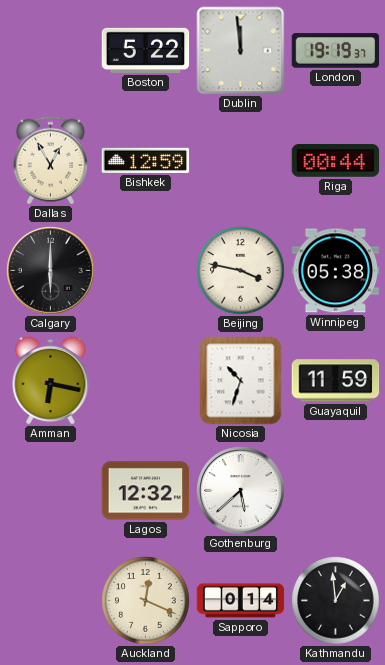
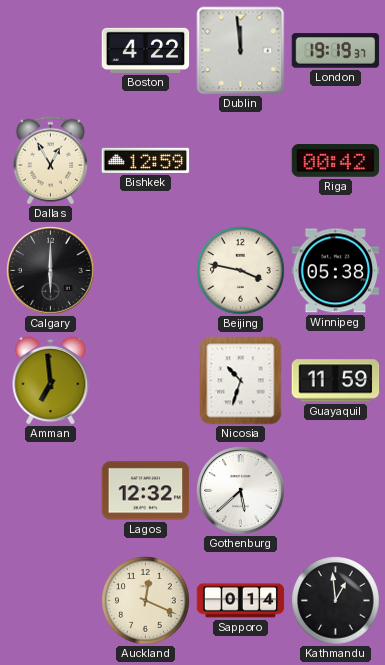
Boston: 5:22 -> 4:22 (146, 50)
Riga: 00:44 -> 00:42 (336, 161)
Amman: 6:17 -> 6:59 (51, 380)
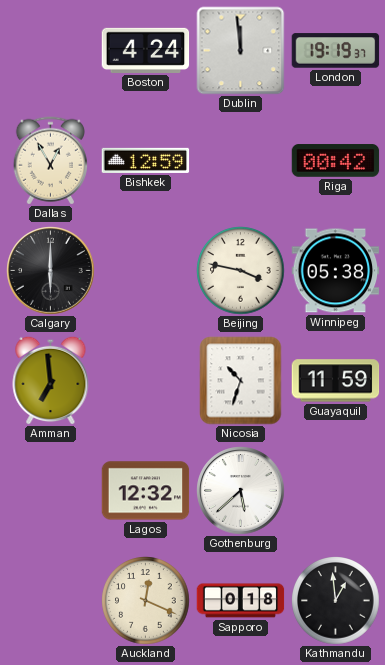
Boston: 4:22 -> 4:24 (146, 50)
Sapporo: 0:14 -> 0:18 (241, 601)
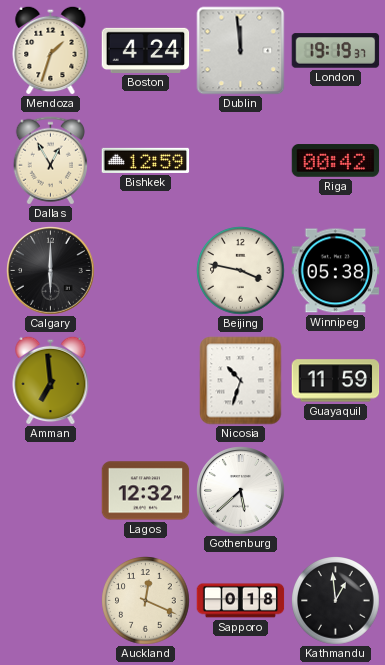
Mendoza: none -> 1:33 (51, 50)
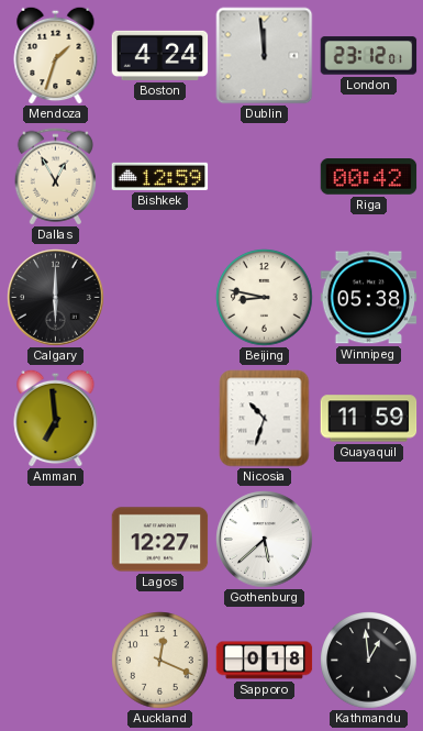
London: 19:19 -> 23:12 (369, 56)
Beijing: 3:47 -> 8:47 (265, 298)
Lagos: 12:32 -> 12:27 (160, 540)
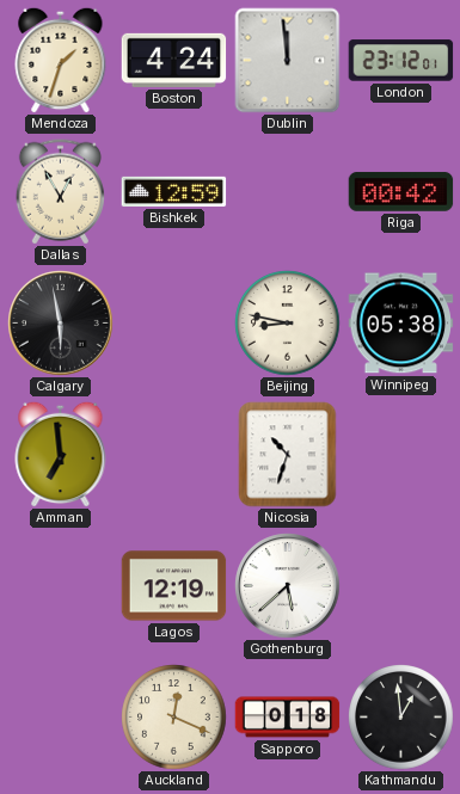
Calgary: 6:00 -> 5:58 (61, 324)
Guayaquil: 11:59 -> none (369, 419)
Lagos: 12:27 -> 12:19 (174, 586)
